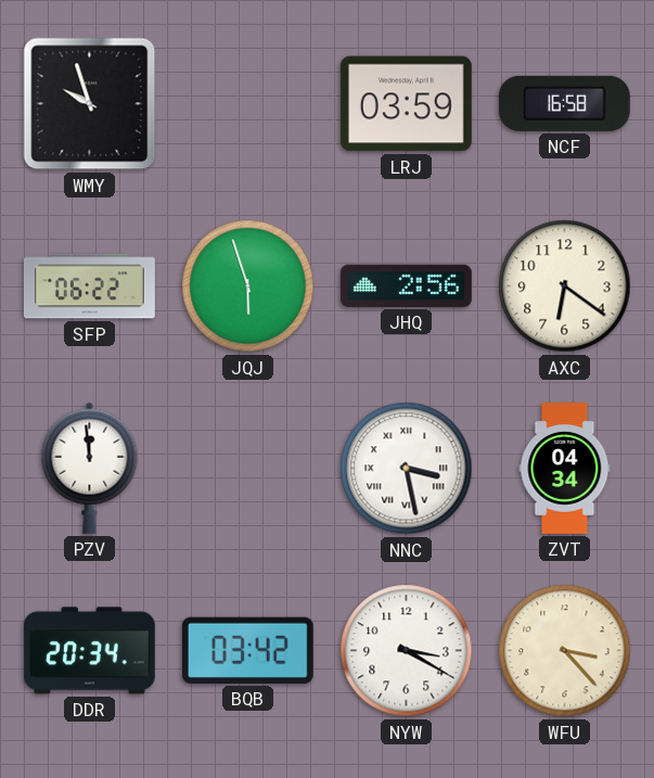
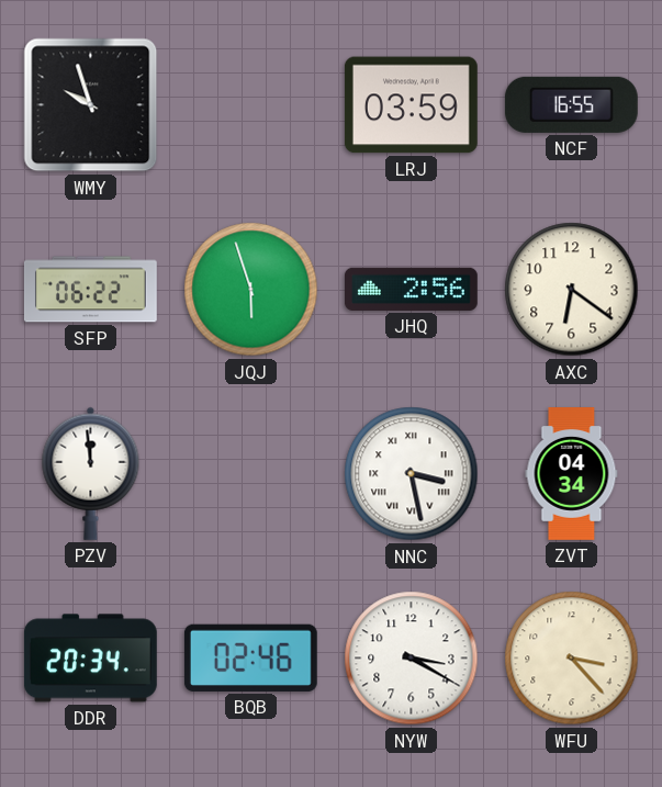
NCF: 16:58 -> 16:55 (571, 104)
BQB: 03:42 -> 02:46 (250, 657)
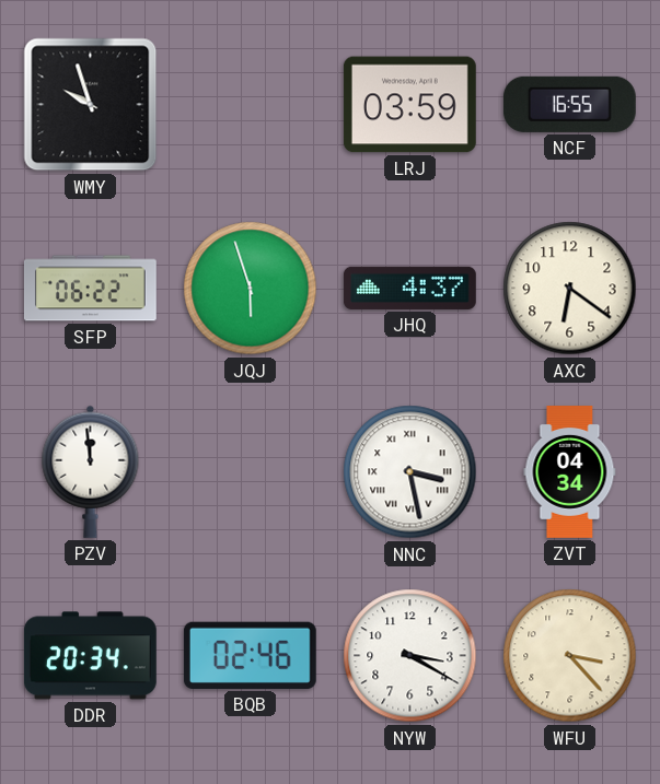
JHQ: 2:56 -> 4:37 (409, 288)
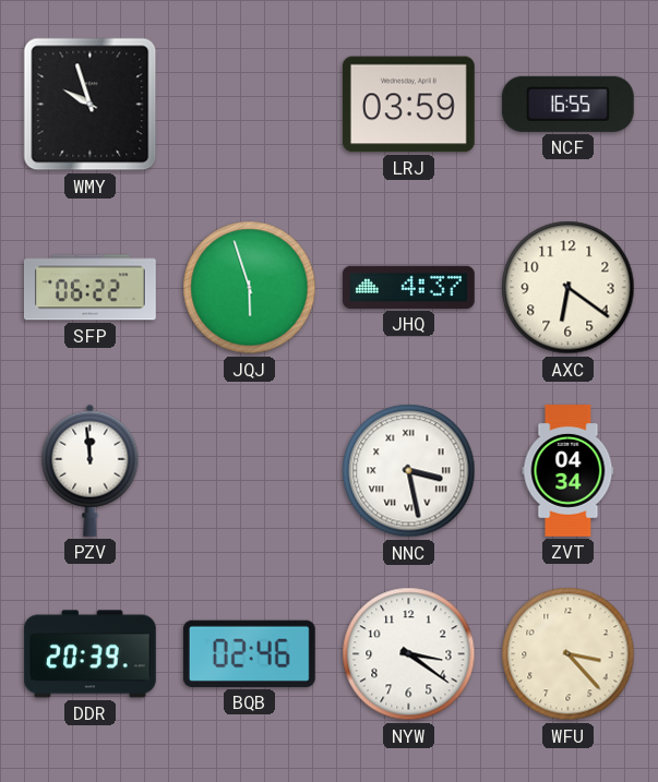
DDR: 20:34 -> 20:39 (89, 654)
NYW: 3:20 -> 3:21 (409, 654)
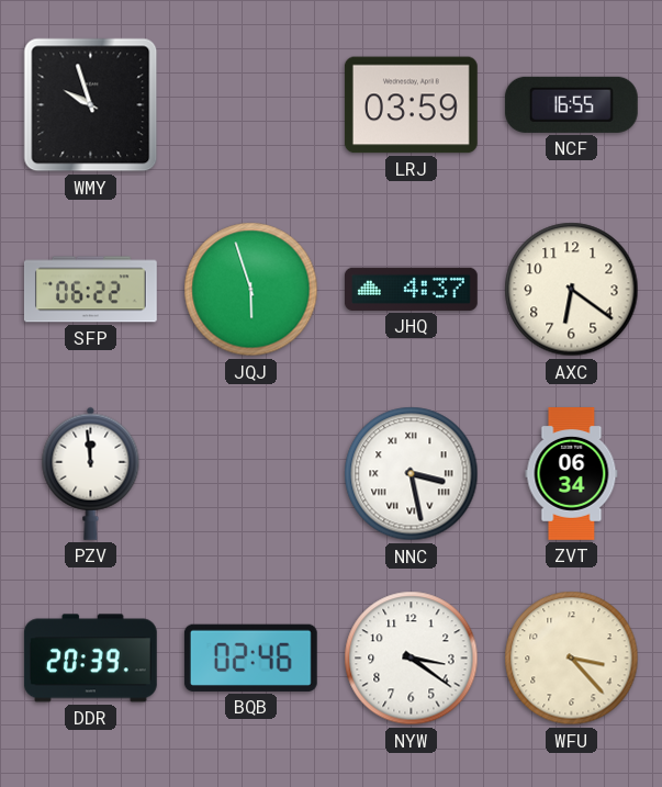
ZVT: 04:34 -> 06:34 (572, 474)
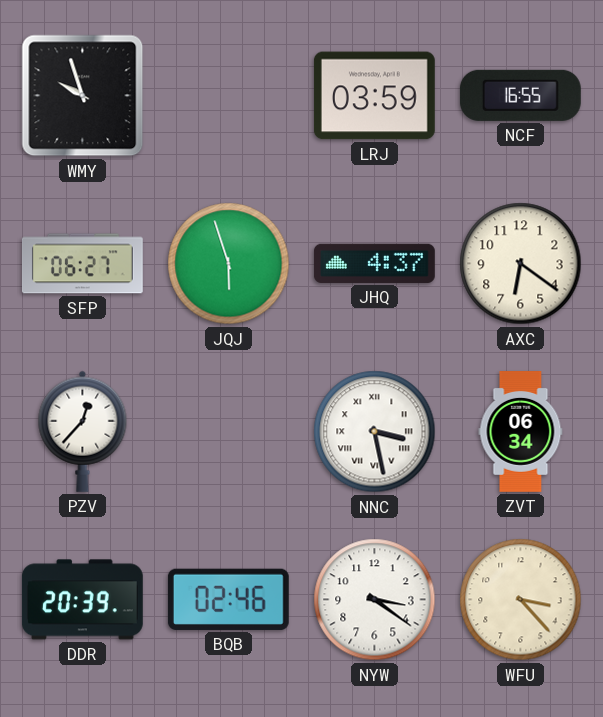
SFP: 06:22 -> 06:27 (82, 264)
PZV: 11:59 -> 12:37 (83, 431)
